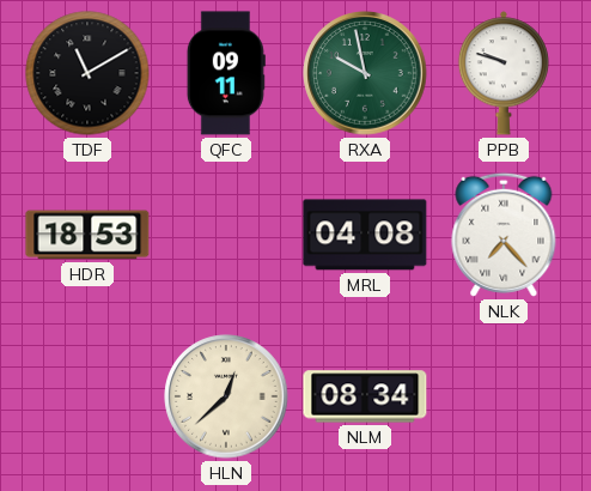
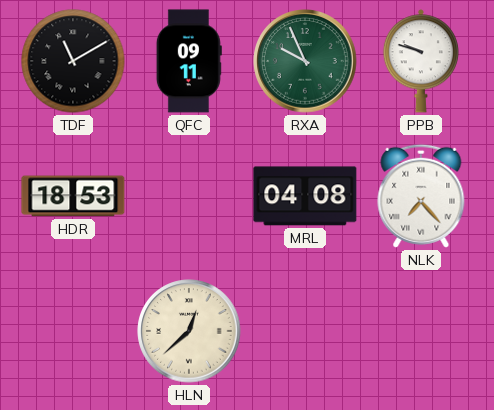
RXA: 9:58 -> 9:56 (305, 61)
NLM: 08:34 -> none (365, 396)
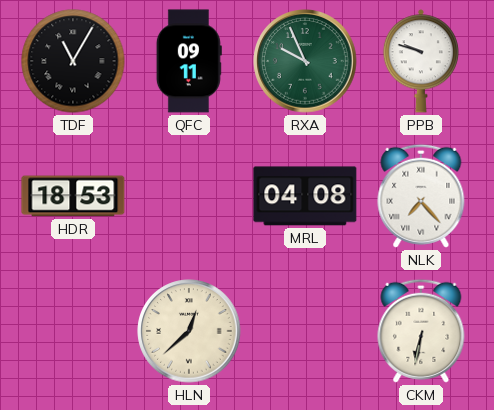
TDF: 11:10 -> 11:05 (73, 61)
CKM: none -> 6:32 (421, 331)
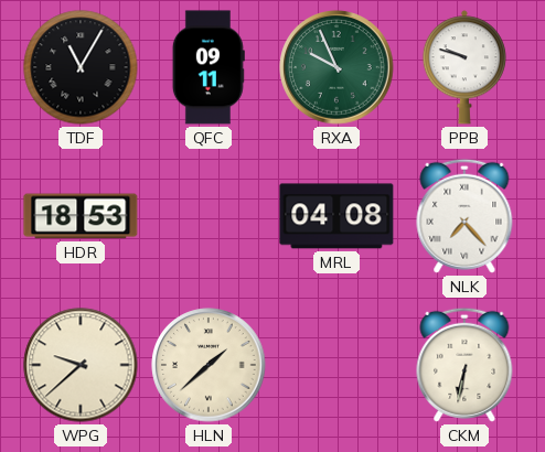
WPG: none -> 9:38 (81, 365)
HLN: 12:38 -> 1:38 (209, 365)
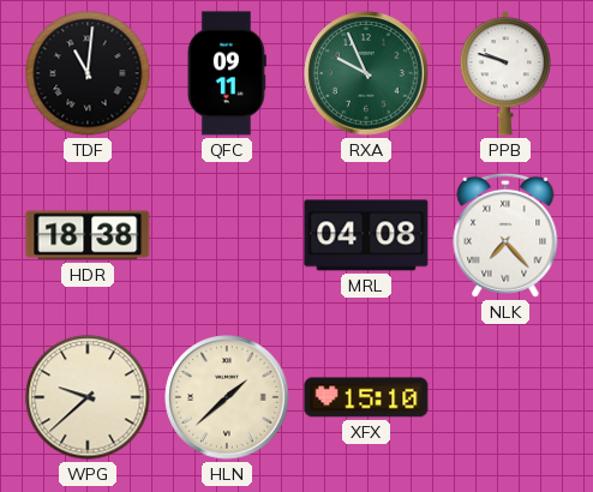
TDF: 11:05 -> 11:01 (88, 73)
HDR: 18:53 -> 18:38 (88, 235)
XFX: none -> 15:10 (366, 397)
CKM: 6:32 -> none (464, 365)
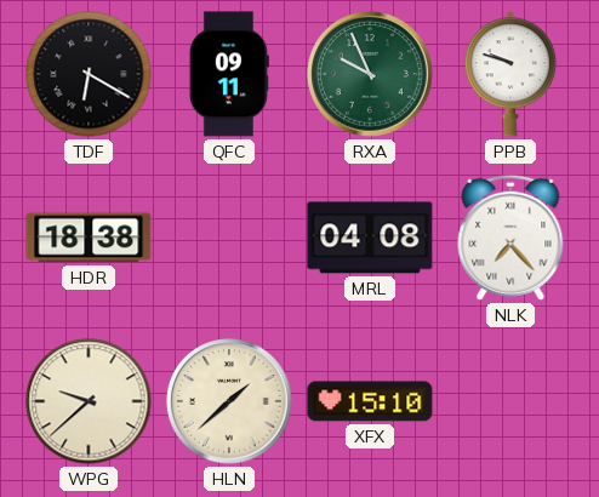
TDF: 11:01 -> 6:20 (89, 74)
